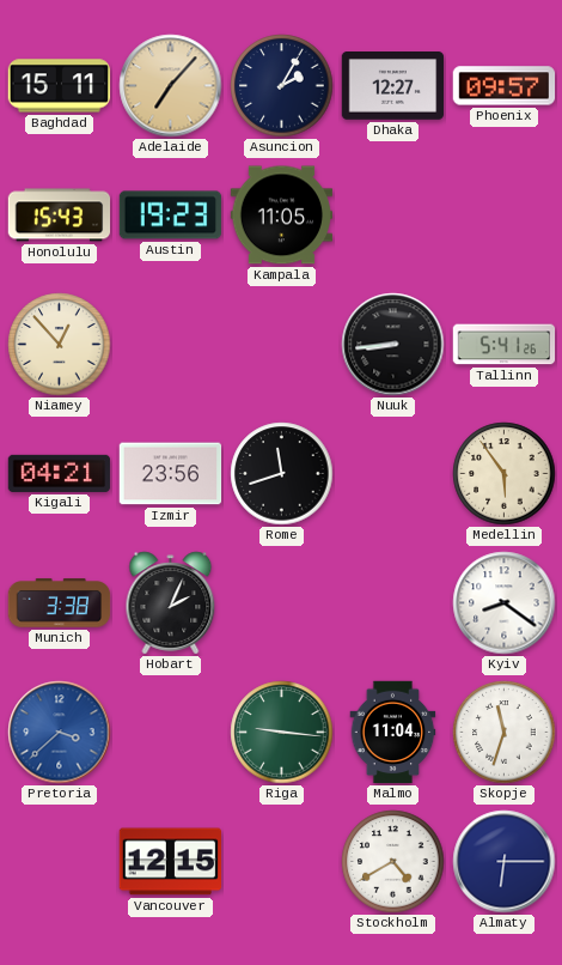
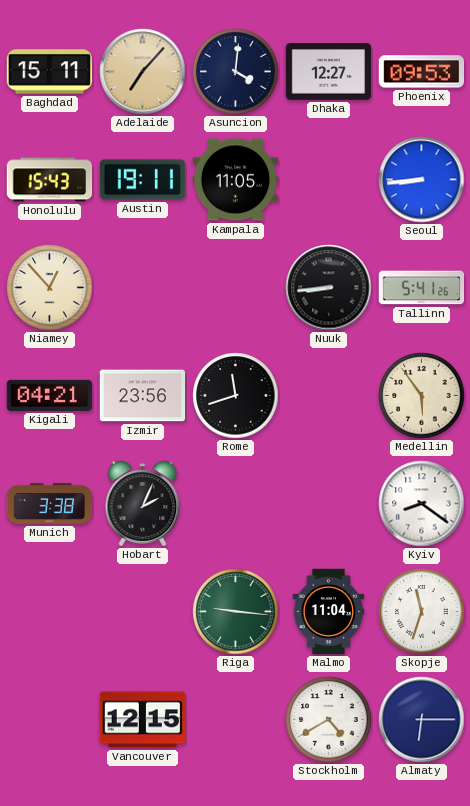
Asuncion: 2:05 -> 4:01 (236, 72)
Phoenix: 09:57 -> 09:53 (422, 72)
Austin: 19:23 -> 19:11 (143, 180)
Seoul: none -> 8:44 (422, 180)
Pretoria: 3:38 -> none (60, 733)
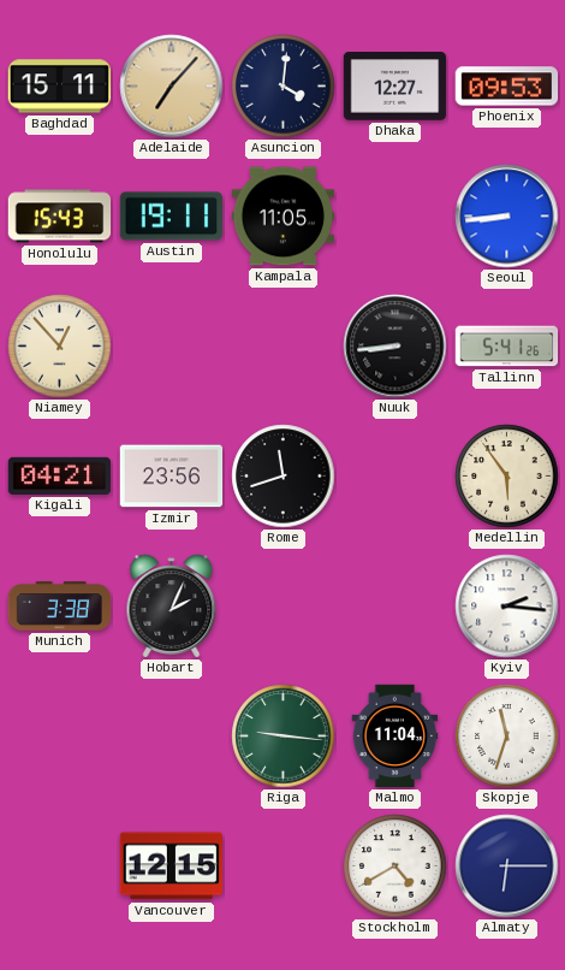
Kyiv: 8:21 -> 2:16 (507, 607)
